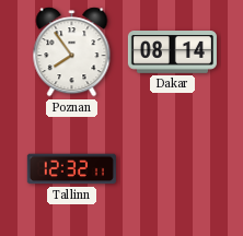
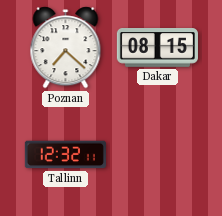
Poznan: 7:54 -> 7:22 (66, 48)
Dakar: 08:14 -> 08:15 (157, 48)
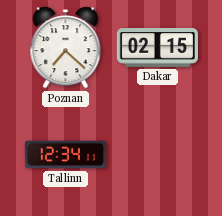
Dakar: 08:15 -> 02:15 (157, 48)
Tallinn: 12:32 -> 12:34 (65, 155)
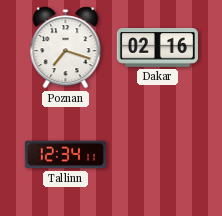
Poznan: 7:22 -> 7:18 (66, 48)
Dakar: 02:15 -> 02:16 (157, 48)
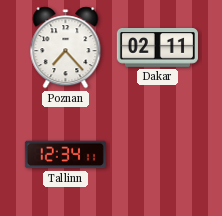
Poznan: 7:18 -> 7:23 (66, 48)
Dakar: 02:16 -> 02:11 (157, 48)
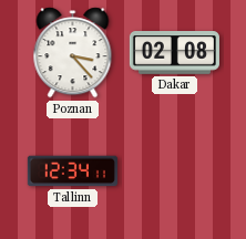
Poznan: 7:23 -> 3:23 (73, 53)
Dakar: 02:11 -> 02:08 (174, 53)
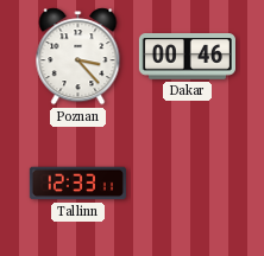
Dakar: 02:08 -> 00:46 (187, 57)
Tallinn: 12:34 -> 12:33 (77, 184)
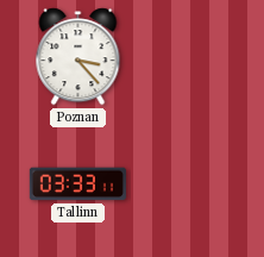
Dakar: 00:46 -> none (187, 57)
Tallinn: 12:33 -> 03:33 (77, 184)
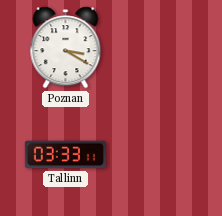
Poznan: 3:23 -> 3:20 (66, 48)
